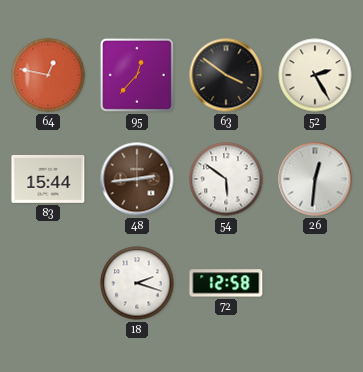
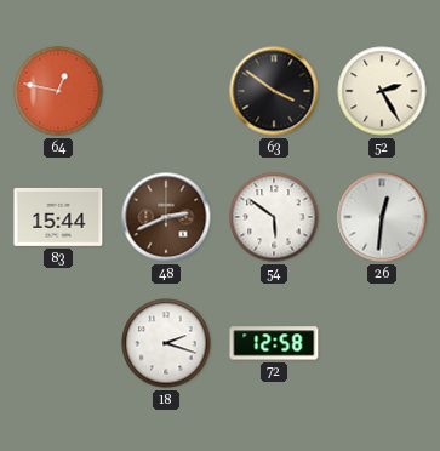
95: 12:37 -> none (137, 75)
48: 2:44 -> 2:41 (166, 217)
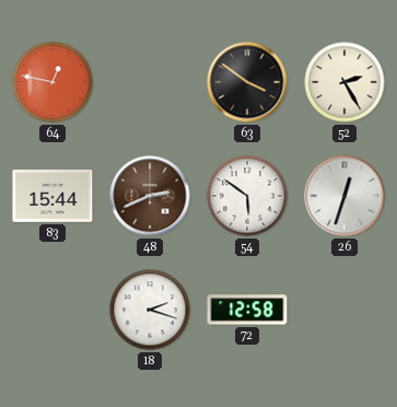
26: 12:31 -> 12:33 (345, 196)
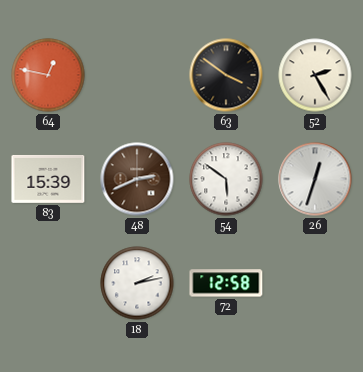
83: 15:44 -> 15:39 (48, 179)
18: 2:18 -> 2:13 (137, 283)
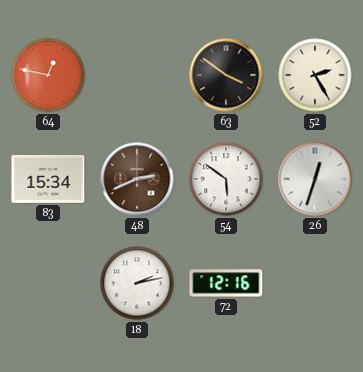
83: 15:39 -> 15:34 (48, 179)
72: 12:58 -> 12:16 (226, 283)
